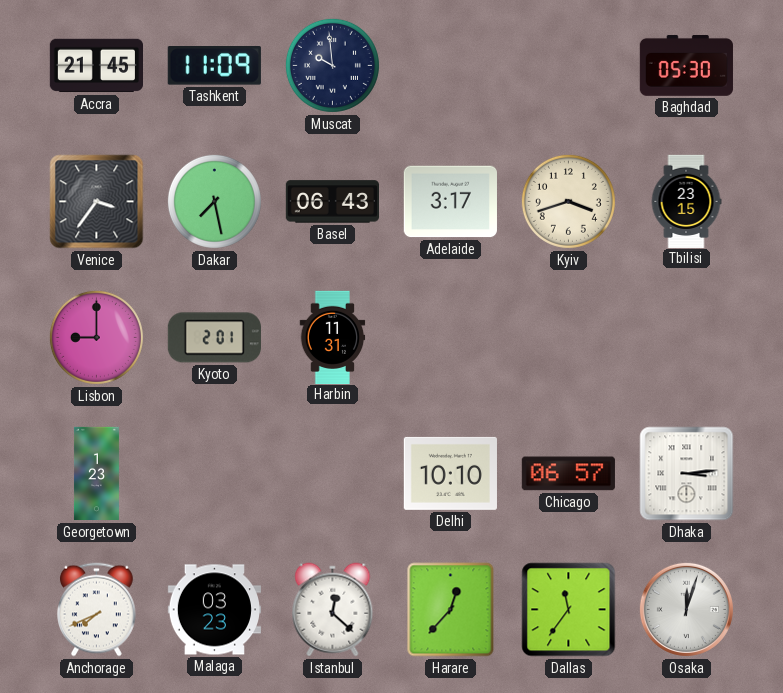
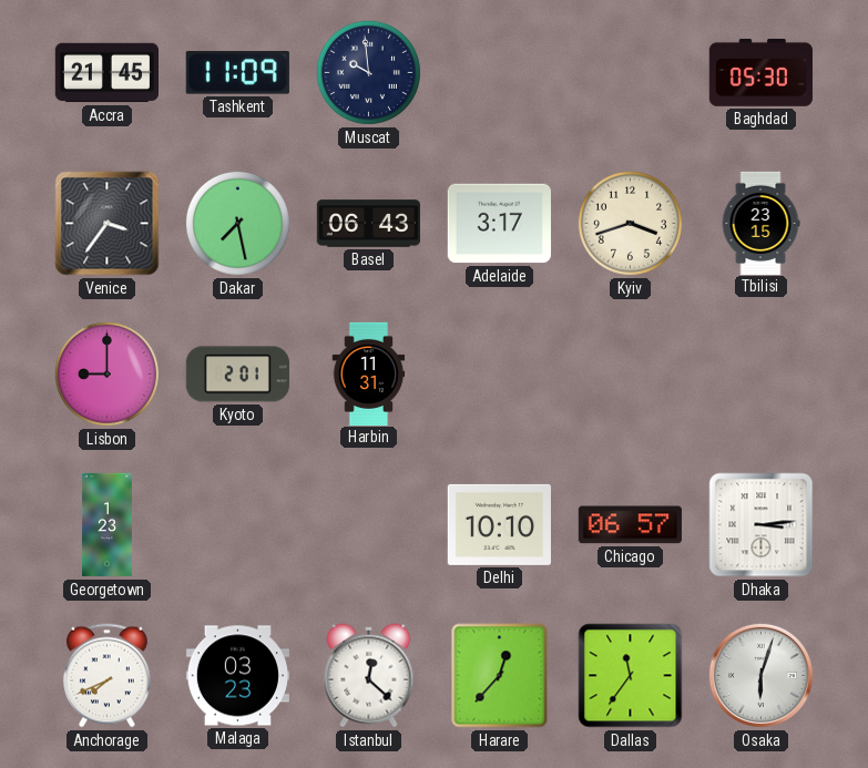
Osaka: 12:03 -> 6:03 (760, 675)
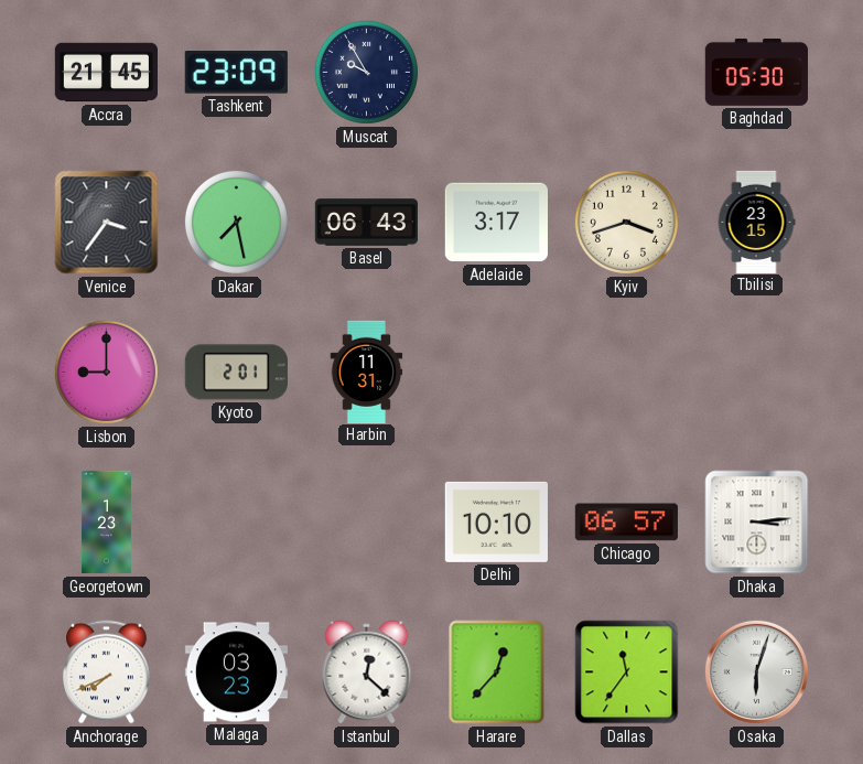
Tashkent: 11:09 -> 23:09 (236, 73)
Muscat: 9:59 -> 9:55 (366, 72)
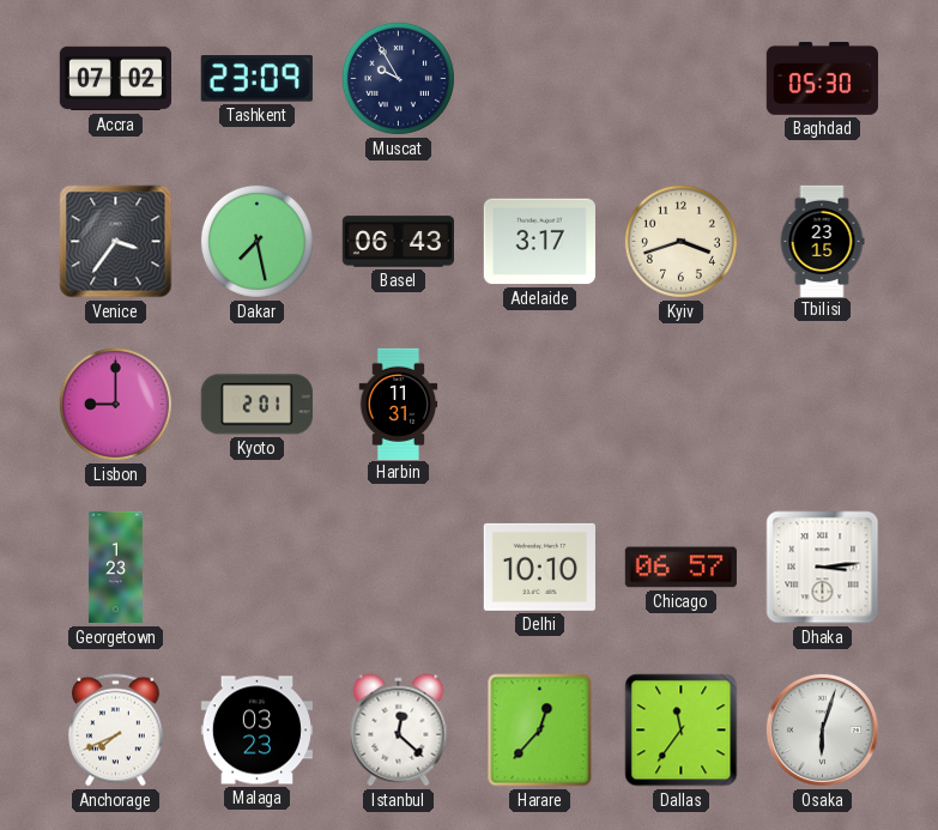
Accra: 21:45 -> 07:02 (115, 79)
